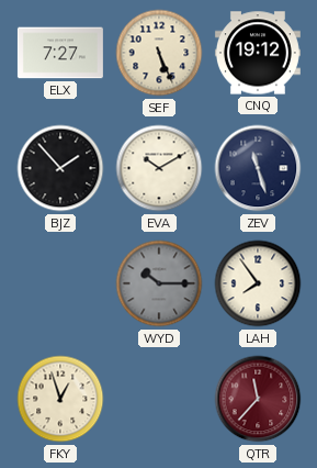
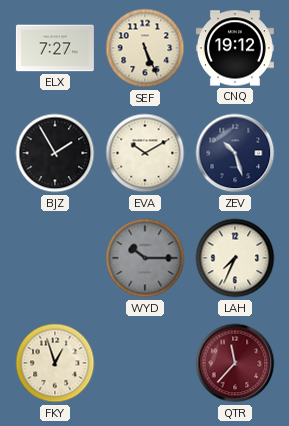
BJZ: 1:53 -> 1:55 (55, 153)
ZEV: 11:27 -> 10:27 (235, 153)
LAH: 7:54 -> 7:34 (235, 258)
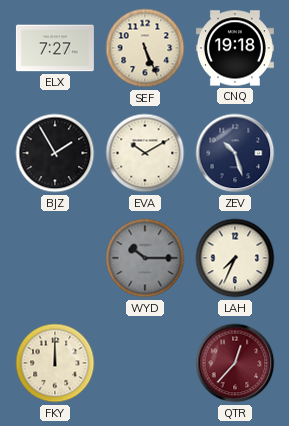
CNQ: 19:12 -> 19:18 (235, 48)
FKY: 12:57 -> 12:00 (55, 363)
QTR: 11:37 -> 12:37 (235, 363)
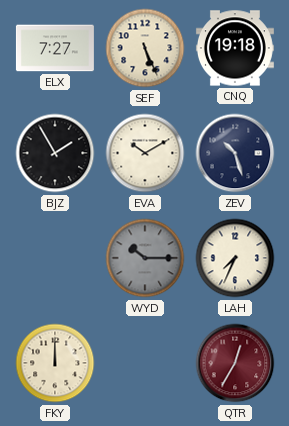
QTR: 12:37 -> 12:35 (235, 363)
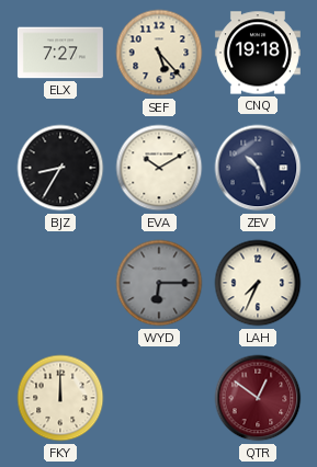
SEF: 5:26 -> 5:23 (159, 53)
BJZ: 1:55 -> 8:35 (60, 168)
WYD: 10:15 -> 6:15 (159, 283)
QTR: 12:35 -> 12:51 (258, 398)
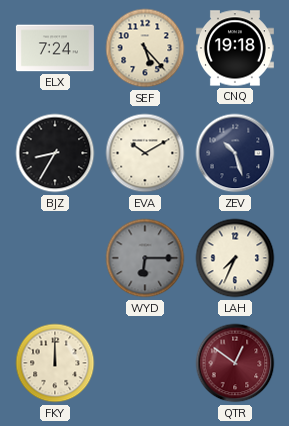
ELX: 7:27 -> 7:24 (55, 48)
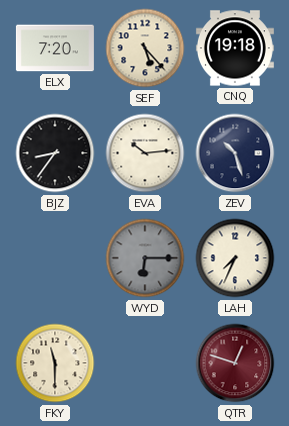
ELX: 7:24 -> 7:20 (55, 48)
BJZ: 8:35 -> 8:36 (55, 153)
EVA: 10:10 -> 10:14 (145, 153)
FKY: 12:00 -> 11:30 (55, 363)
QTR: 12:51 -> 12:48 (235, 363)
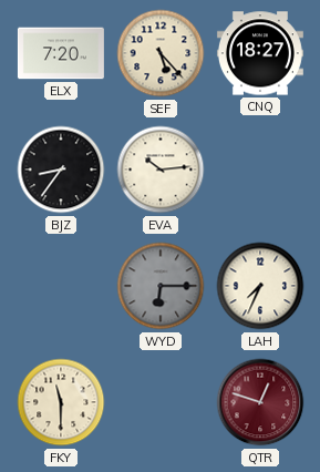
CNQ: 19:18 -> 18:27 (260, 53)
ZEV: 10:27 -> none (235, 153)
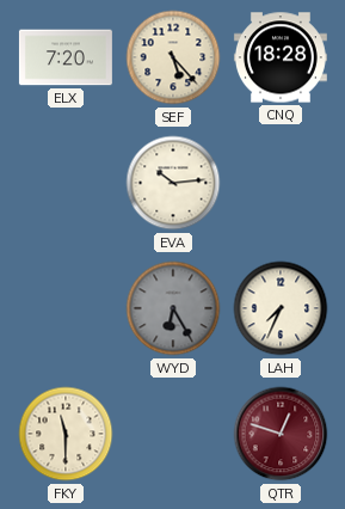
CNQ: 18:27 -> 18:28 (281, 57)
BJZ: 8:36 -> none (61, 170)
WYD: 6:15 -> 6:25 (173, 308)
